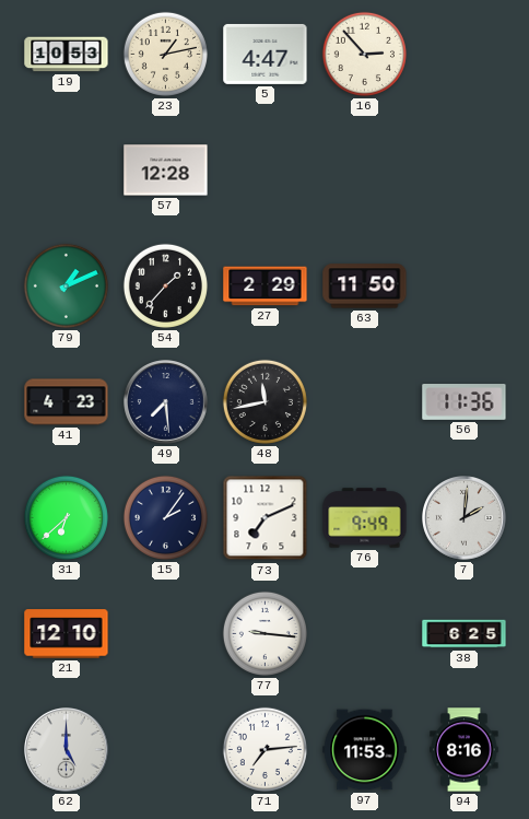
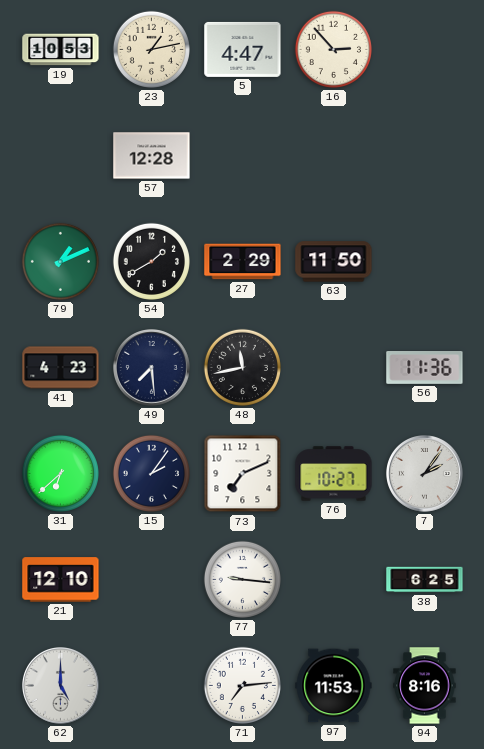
54: 1:37 -> 1:40 (151, 261)
76: 9:49 -> 10:27 (334, 474)
7: 2:01 -> 2:06 (425, 474)
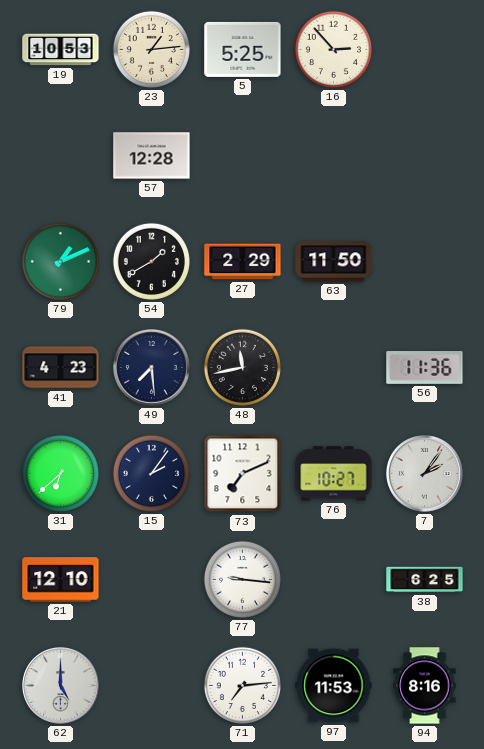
23: 1:13 -> 1:14 (151, 49)
5: 4:47 -> 5:25 (243, 49)
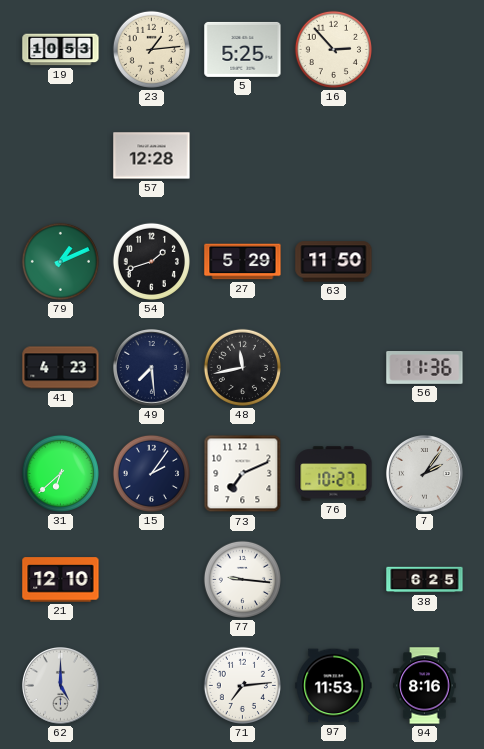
54: 1:40 -> 1:42 (151, 261)
27: 2:29 -> 5:29 (243, 262)
